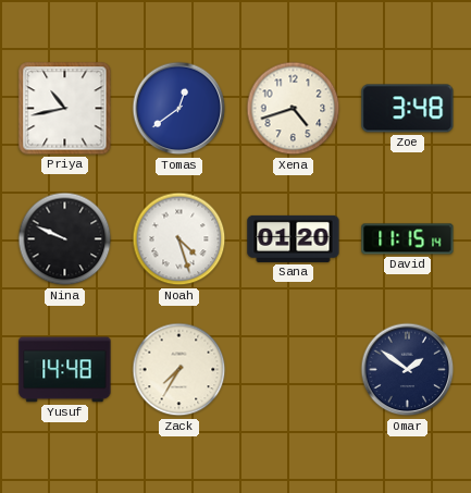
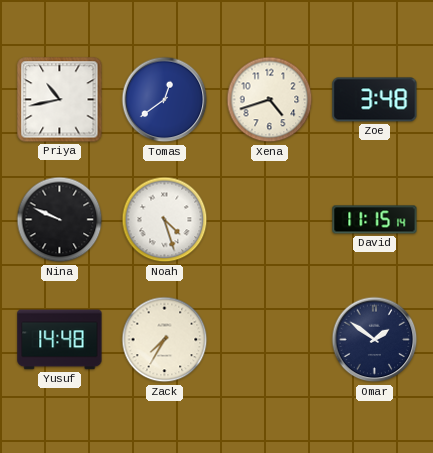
Sana: 01:20 -> none (294, 238)
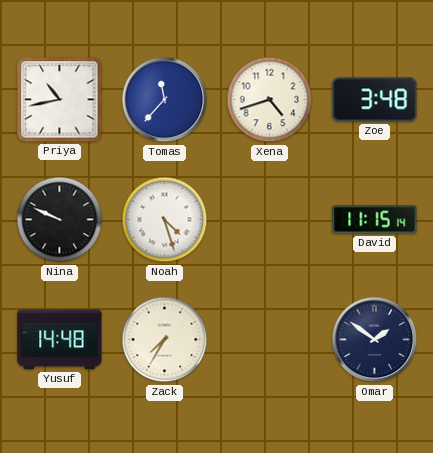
Tomas: 12:39 -> 11:37 (165, 100)
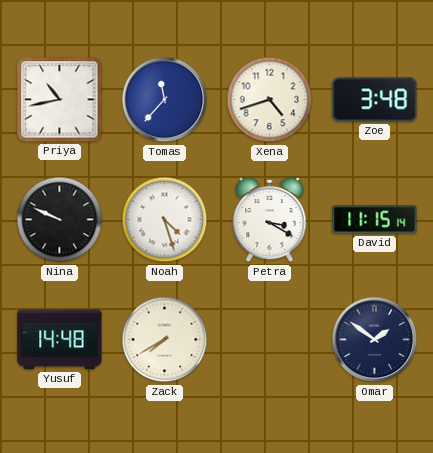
Petra: none -> 3:20 (270, 220)
Zack: 7:35 -> 7:40 (165, 340)
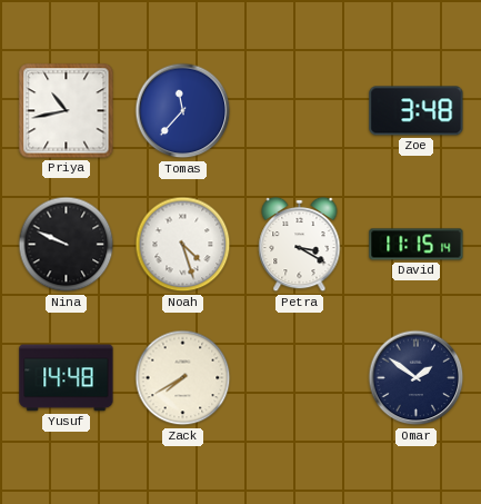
Xena: 4:42 -> none (270, 100)
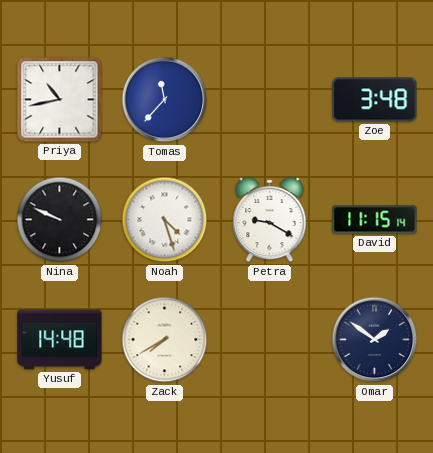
Petra: 3:20 -> 9:20 (270, 220)
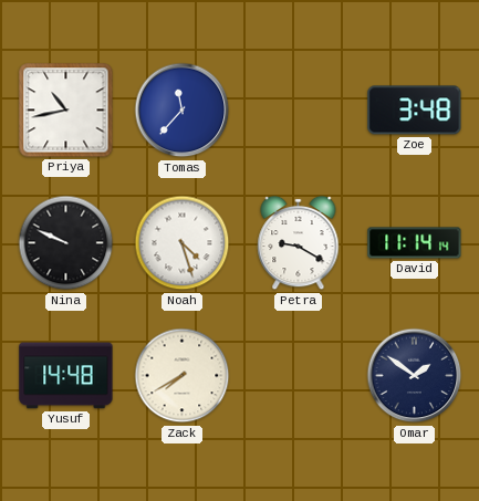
David: 11:15 -> 11:14 (415, 243)
